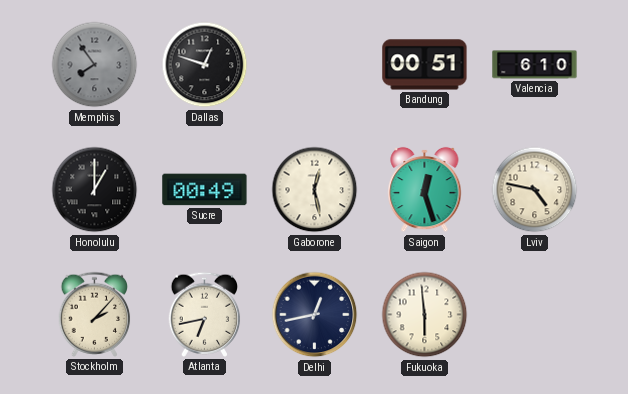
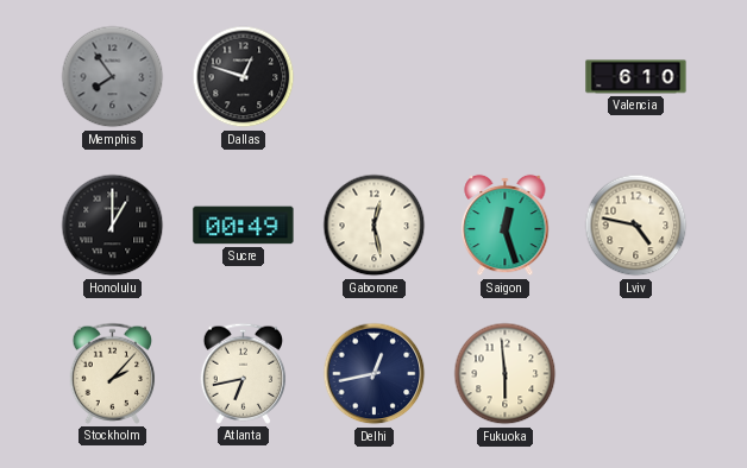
Bandung: 00:51 -> none (425, 65)
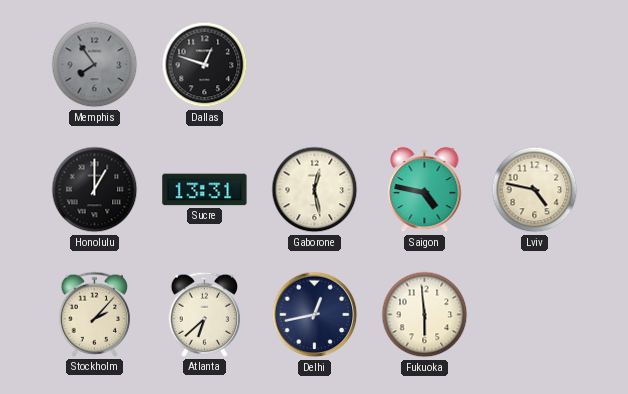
Valencia: 6:10 -> none (636, 77)
Sucre: 00:49 -> 13:31 (205, 190)
Saigon: 12:27 -> 4:47 (425, 190)
Atlanta: 6:43 -> 6:38 (205, 314)
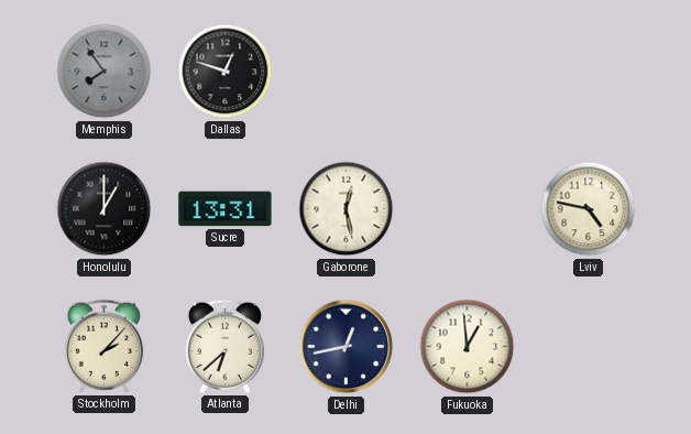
Saigon: 4:47 -> none (425, 190)
Fukuoka: 5:59 -> 12:59 (468, 347)
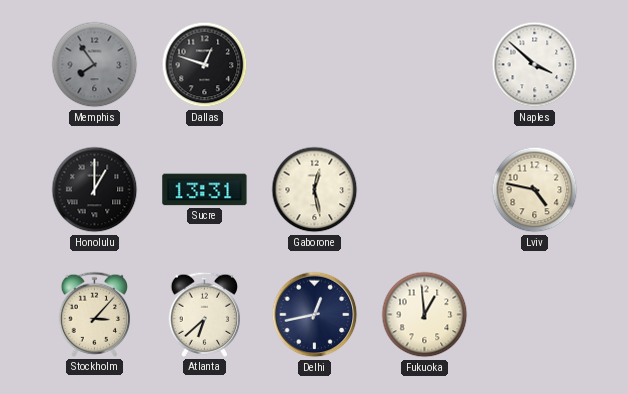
Naples: none -> 3:52 (535, 65)
Stockholm: 2:07 -> 3:07 (95, 314)
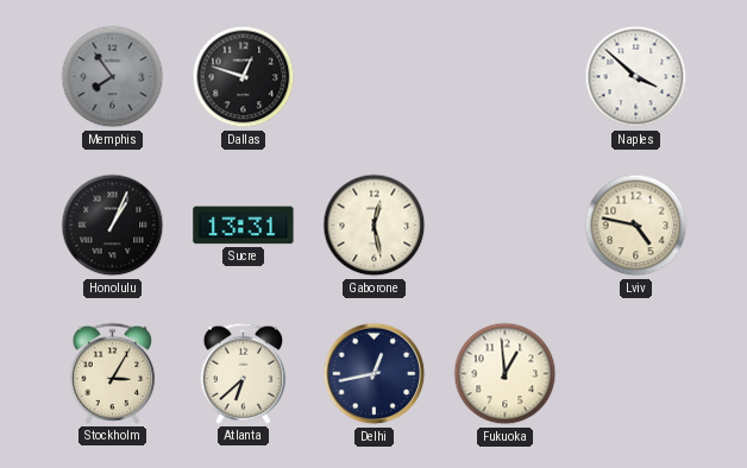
Honolulu: 1:00 -> 1:04 (113, 226)
Stockholm: 3:07 -> 3:05 (113, 373)
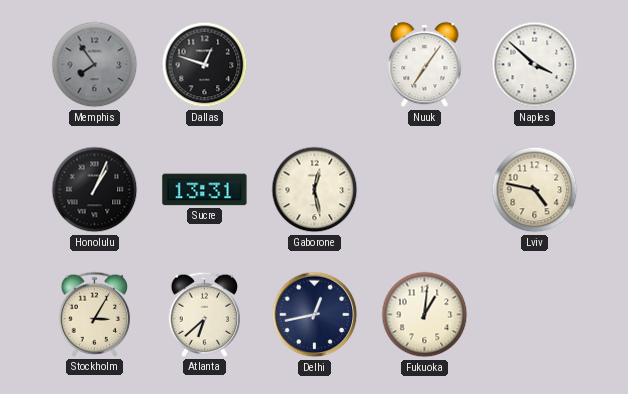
Nuuk: none -> 7:06 (425, 65)
Fukuoka: 12:59 -> 1:01 (425, 315)
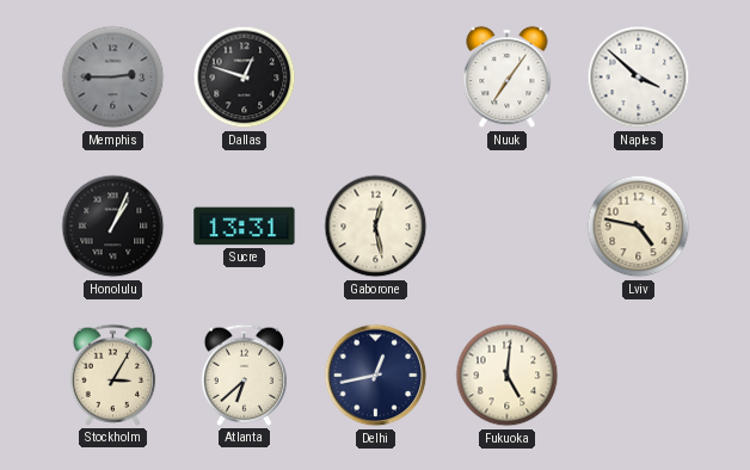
Memphis: 7:54 -> 2:45 (113, 78)
Fukuoka: 1:01 -> 5:01 (508, 376)
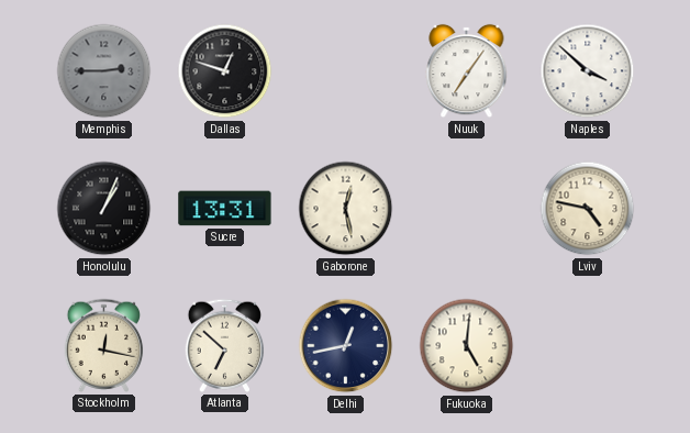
Stockholm: 3:05 -> 12:17 (104, 345)
Atlanta: 6:38 -> 6:52 (225, 345)
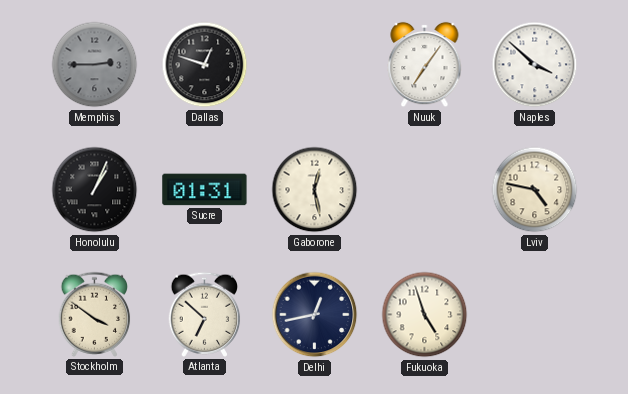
Sucre: 13:31 -> 01:31 (205, 190)
Stockholm: 12:17 -> 3:51 (95, 314)
Fukuoka: 5:01 -> 4:57 (425, 315)
